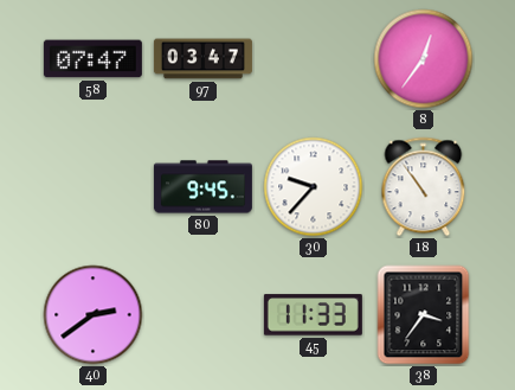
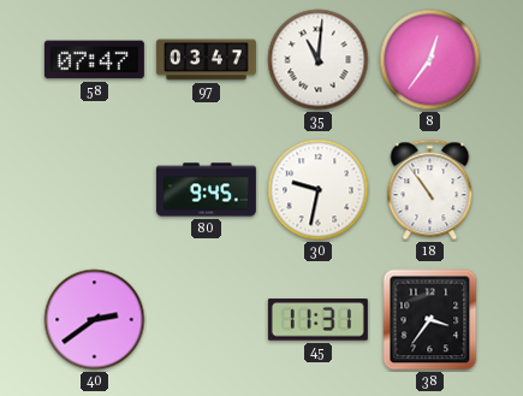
35: none -> 11:01 (319, 60)
30: 9:37 -> 9:32 (319, 190)
45: 11:33 -> 11:31 (317, 320)
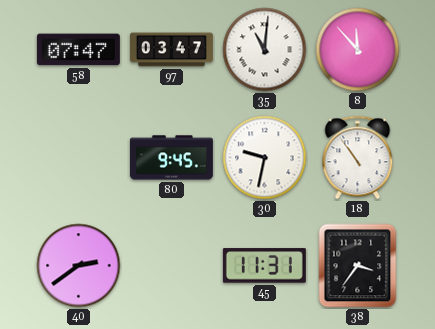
8: 12:36 -> 11:53 (358, 50)
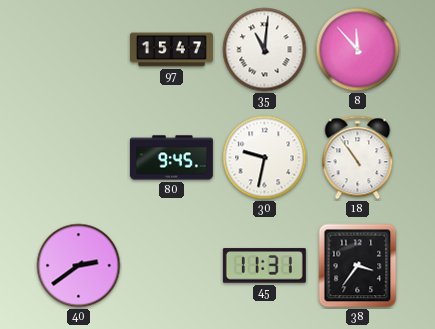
58: 07:47 -> none (78, 50)
97: 03:47 -> 15:47 (171, 50)
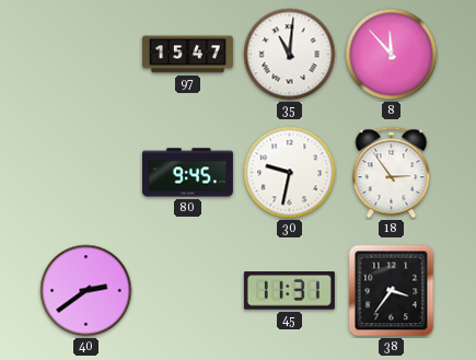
18: 10:54 -> 2:54 (392, 173)
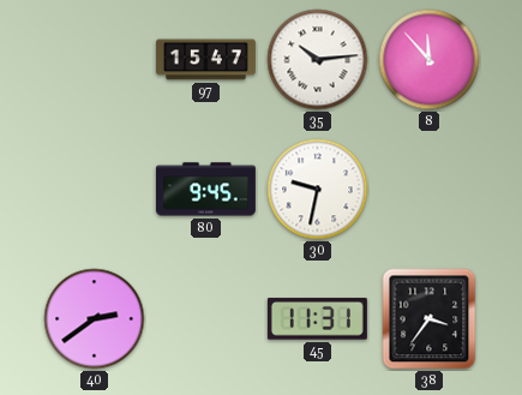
35: 11:01 -> 10:14 (318, 60)
18: 2:54 -> none (392, 173)
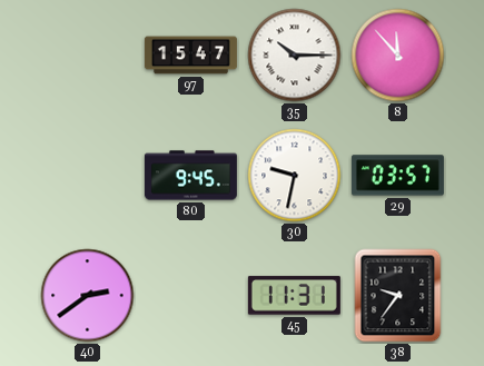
35: 10:14 -> 10:15 (295, 56)
29: none -> 03:57 (397, 176)
38: 3:36 -> 9:36 (398, 296)
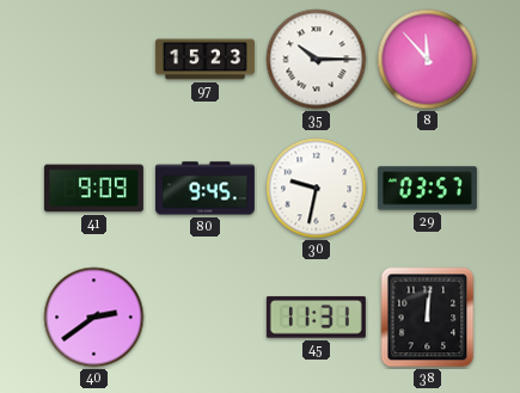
97: 15:47 -> 15:23 (204, 60)
41: none -> 9:09 (93, 189)
38: 9:36 -> 12:01 (428, 318)
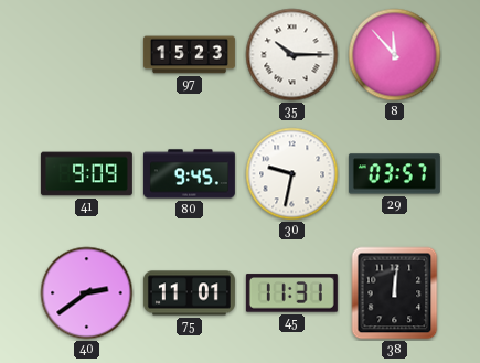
75: none -> 11:01 (189, 293)
